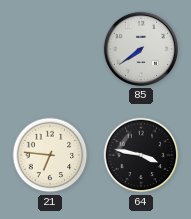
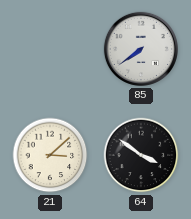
21: 6:46 -> 3:08 (50, 155)
64: 3:47 -> 3:51 (141, 155)
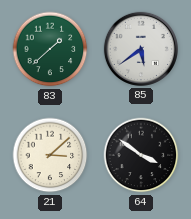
83: none -> 1:38 (50, 49)
85: 7:39 -> 5:39 (141, 49)
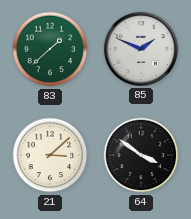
85: 5:39 -> 1:49 (141, 49)
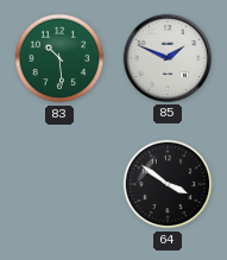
83: 1:38 -> 10:29 (59, 58)
21: 3:08 -> none (50, 155)
